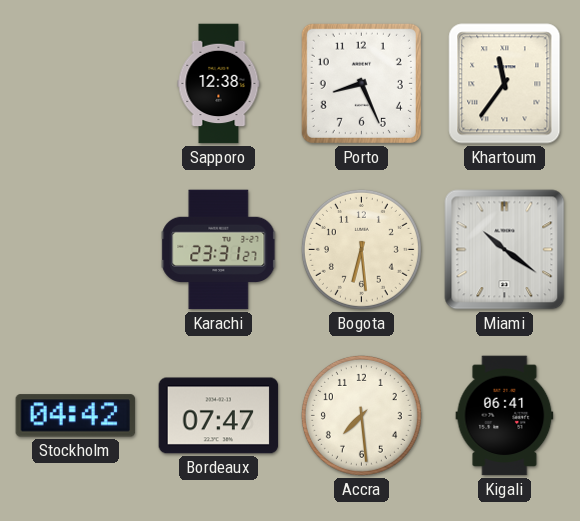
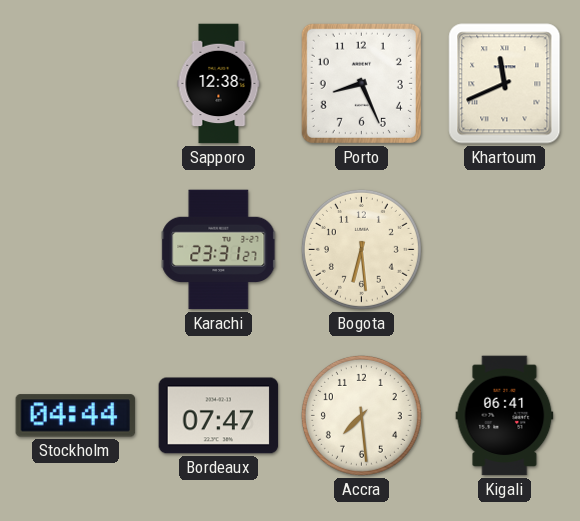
Khartoum: 11:36 -> 11:41 (505, 84)
Miami: 10:21 -> none (505, 250)
Stockholm: 04:42 -> 04:44 (76, 416)
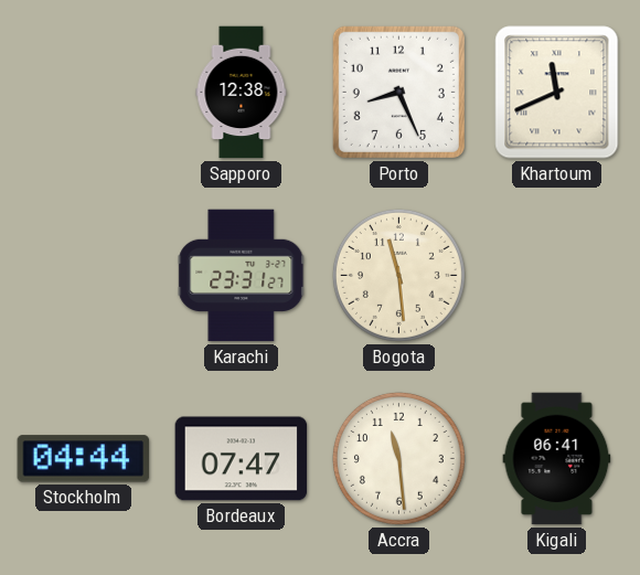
Bogota: 6:29 -> 11:29 (398, 275)
Accra: 7:29 -> 11:29 (398, 458)
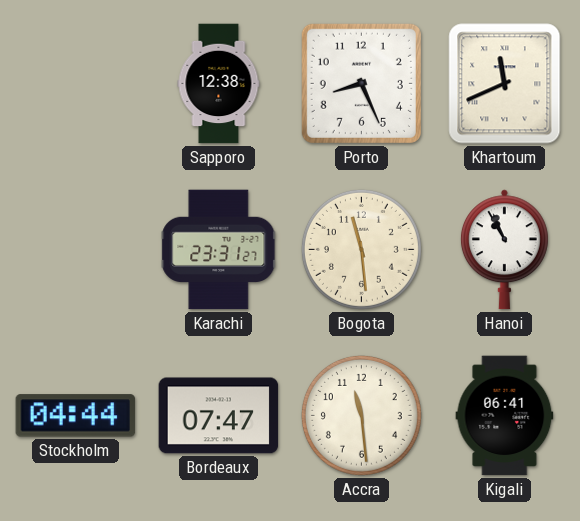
Hanoi: none -> 10:56 (504, 250)
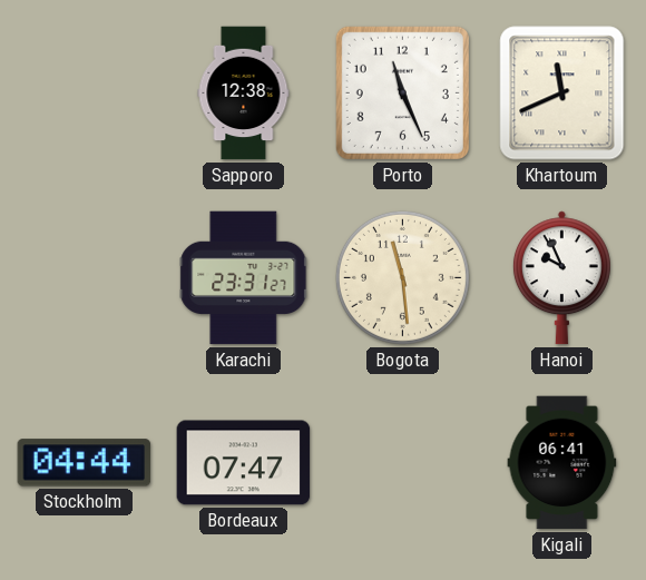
Porto: 8:26 -> 11:26 (402, 92)
Hanoi: 10:56 -> 9:56 (561, 278)
Accra: 11:29 -> none (361, 415)
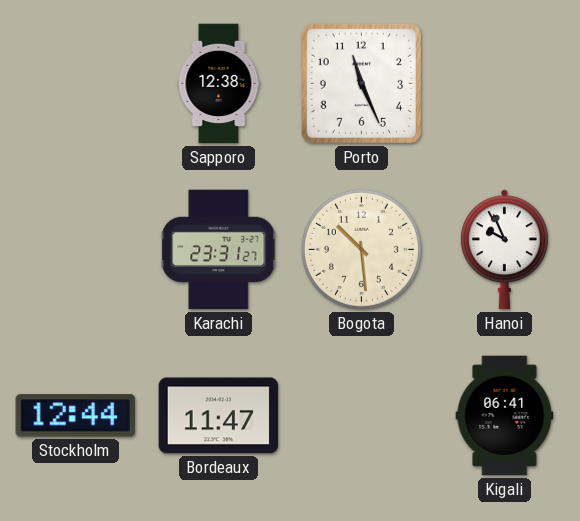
Khartoum: 11:41 -> none (562, 94)
Bogota: 11:29 -> 10:29 (361, 249)
Stockholm: 04:44 -> 12:44 (76, 416)
Bordeaux: 07:47 -> 11:47 (219, 416)
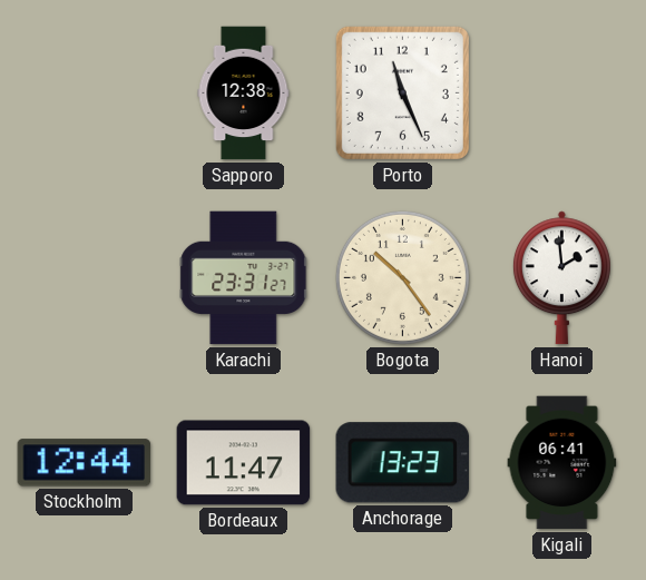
Bogota: 10:29 -> 10:24 (402, 277)
Hanoi: 9:56 -> 1:59 (561, 278)
Anchorage: none -> 13:23 (402, 463)
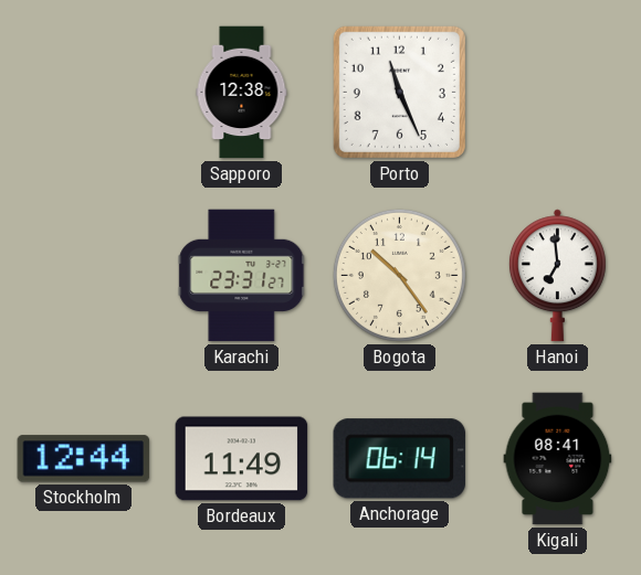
Hanoi: 1:59 -> 6:59 (557, 276)
Bordeaux: 11:47 -> 11:49 (242, 459)
Anchorage: 13:23 -> 06:14 (399, 459)
Kigali: 06:41 -> 08:41 (558, 459)
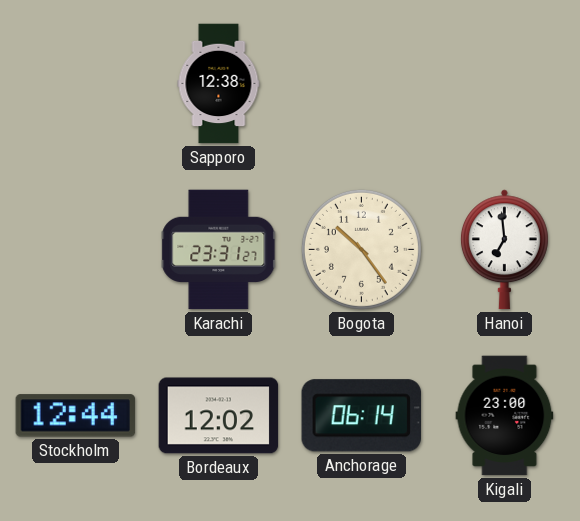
Porto: 11:26 -> none (399, 92)
Bordeaux: 11:49 -> 12:02 (219, 416)
Kigali: 08:41 -> 23:00 (505, 416)
